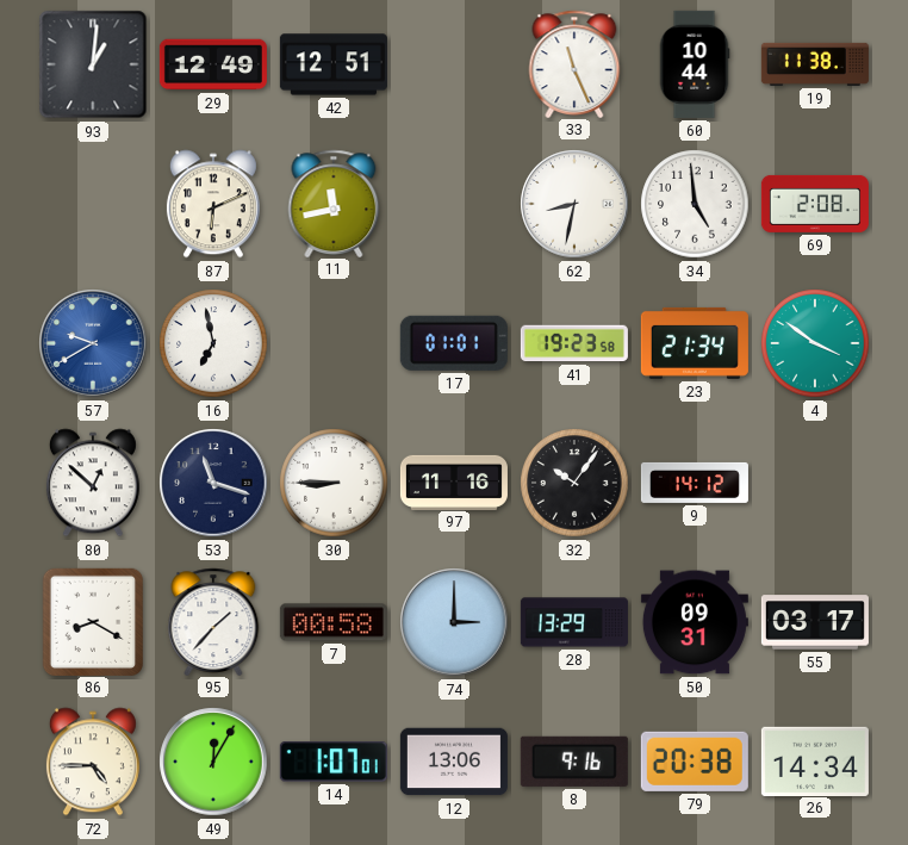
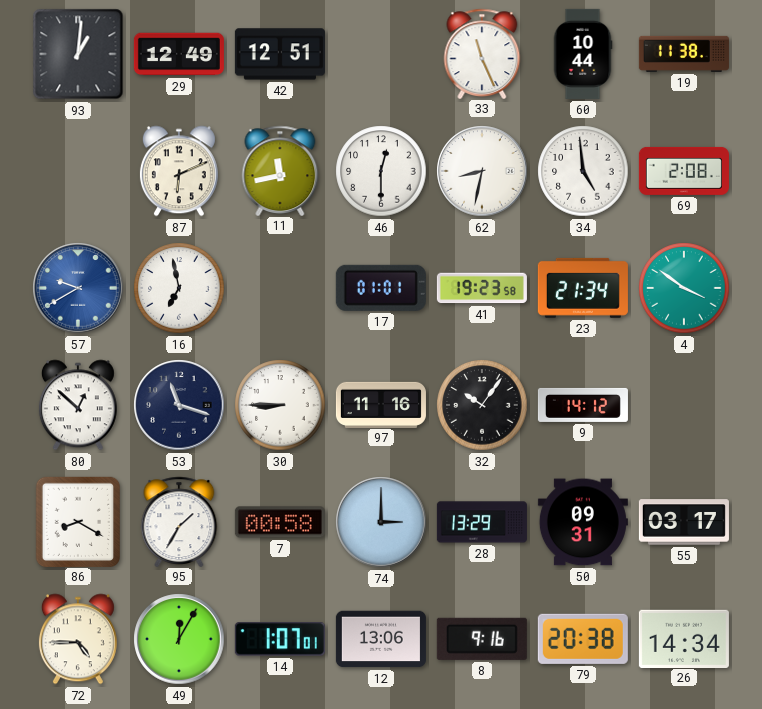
46: none -> 12:30 (381, 171)
95: 1:37 -> 1:35 (179, 521)
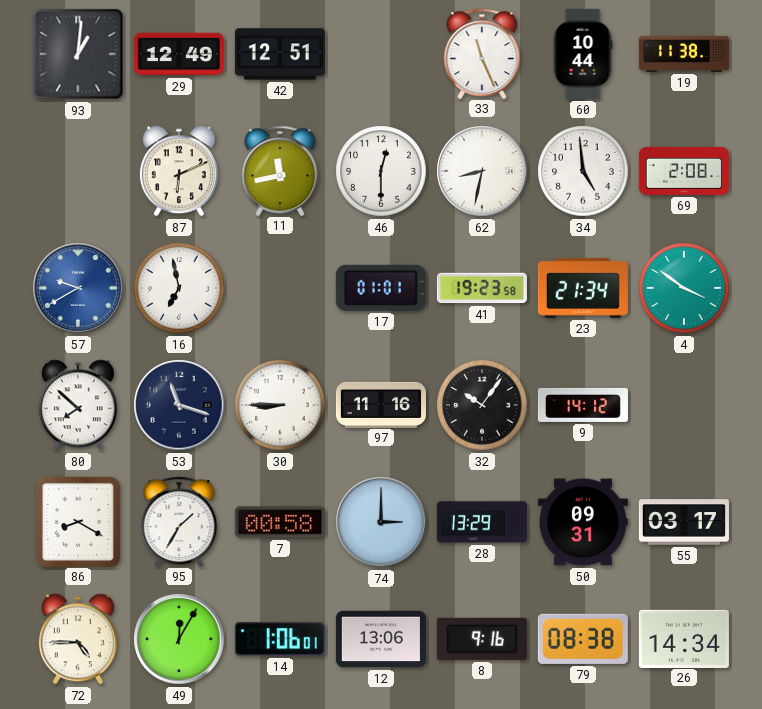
80: 12:52 -> 7:52 (78, 405)
14: 1:07 -> 1:06 (280, 639)
79: 20:38 -> 08:38 (583, 639)
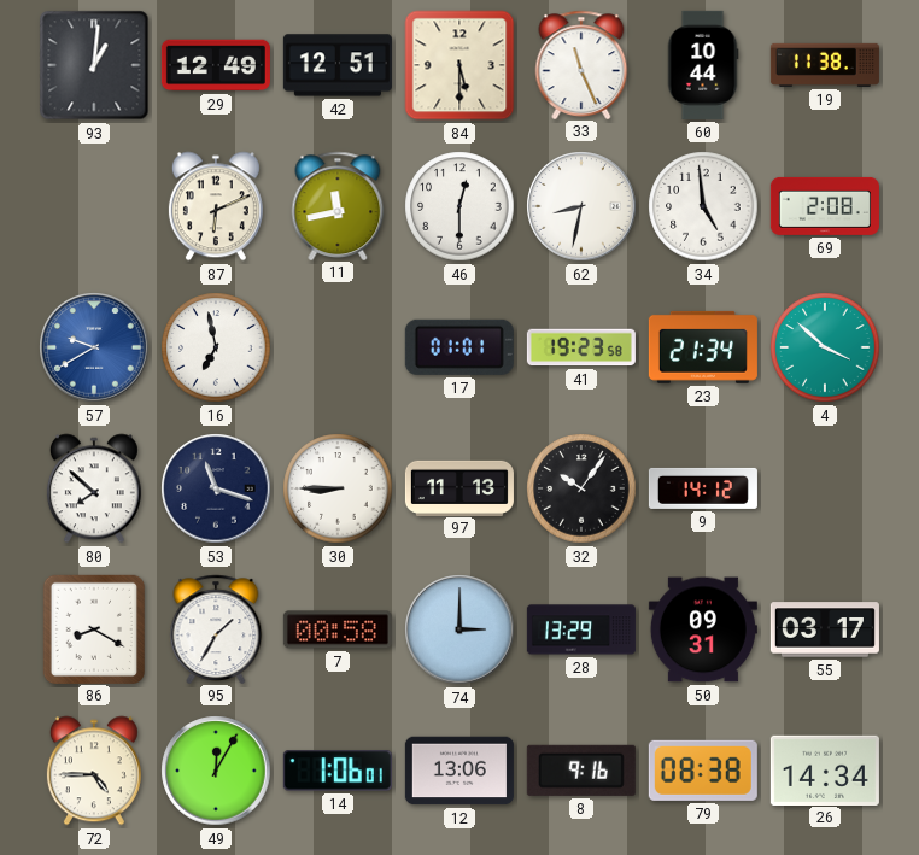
84: none -> 5:30 (459, 65)
4: 3:51 -> 3:52 (825, 347)
97: 11:16 -> 11:13 (459, 487)
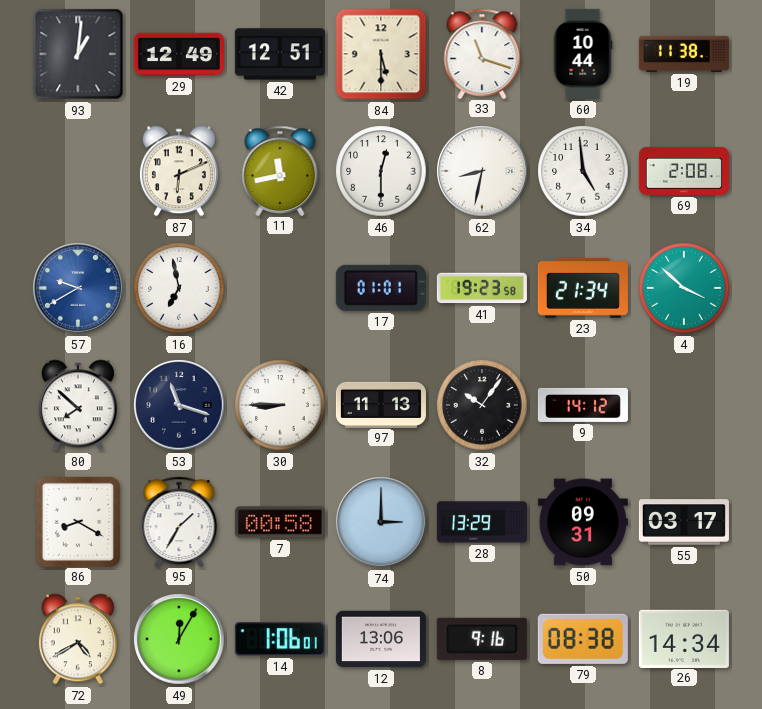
33: 11:26 -> 11:18 (482, 53)
72: 4:45 -> 4:40 (78, 639)
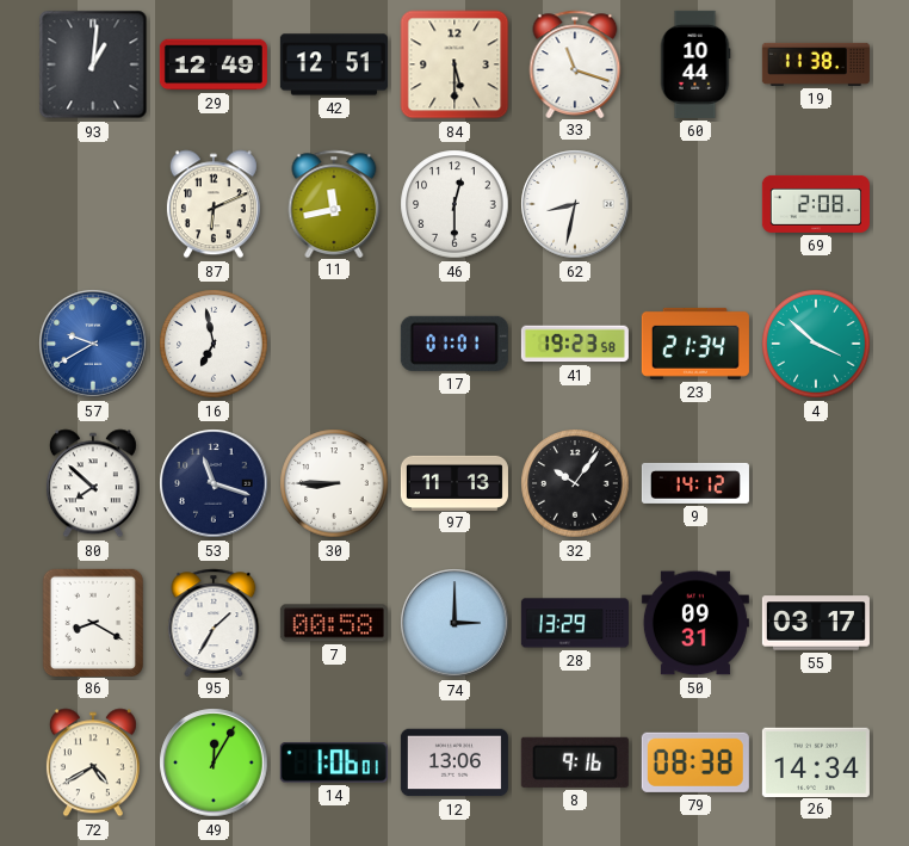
34: 4:59 -> none (583, 171)
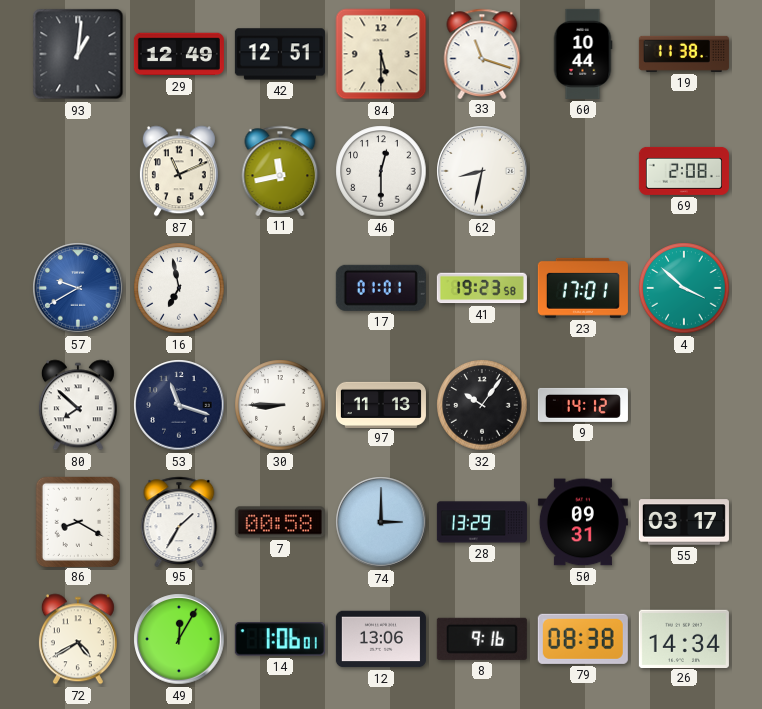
87: 6:11 -> 11:11 (179, 171)
23: 21:34 -> 17:01 (583, 288)
